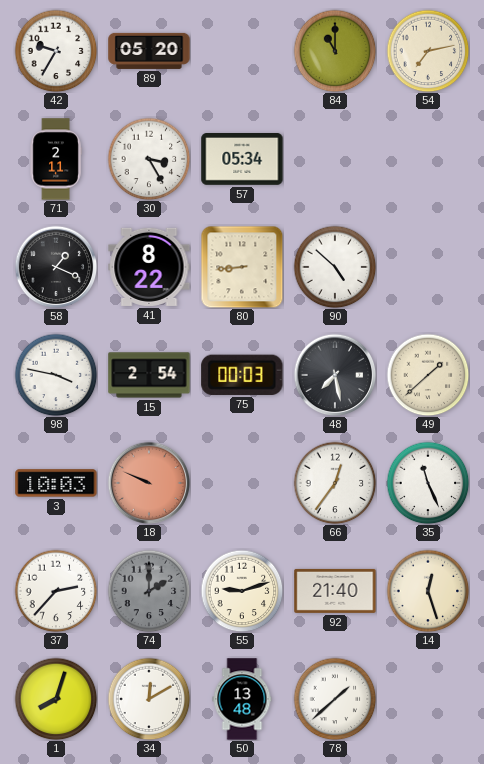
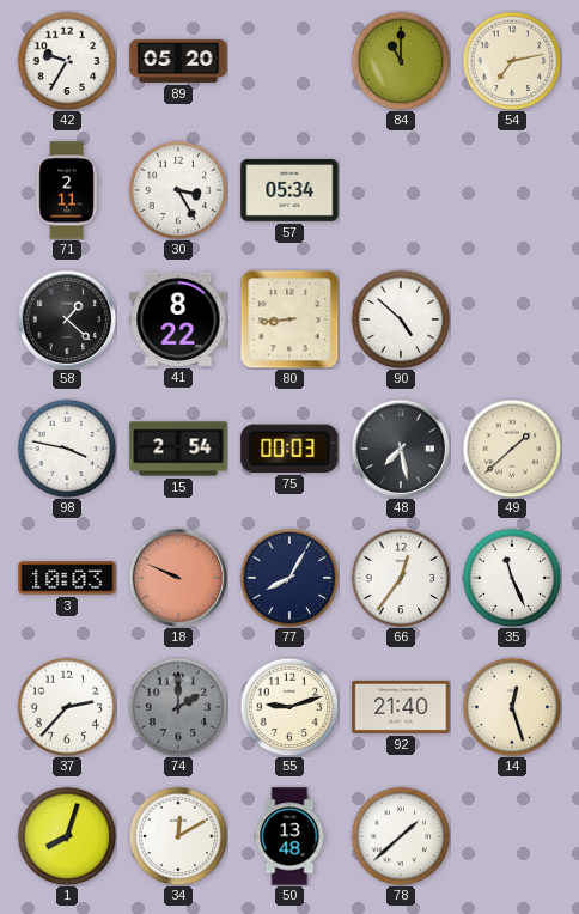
58: 1:19 -> 1:22 (67, 319)
77: none -> 8:05 (289, 578)
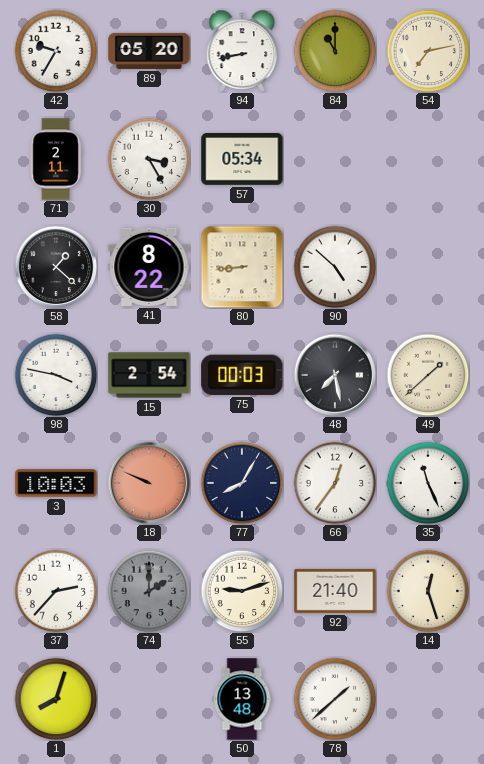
94: none -> 8:43 (242, 50)
34: 12:10 -> none (178, 836)
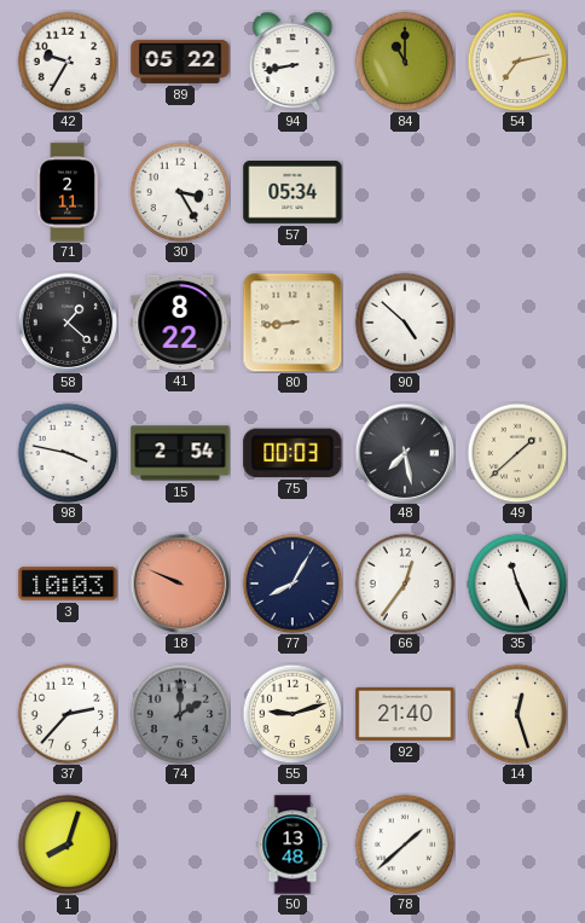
89: 05:20 -> 05:22 (180, 62)
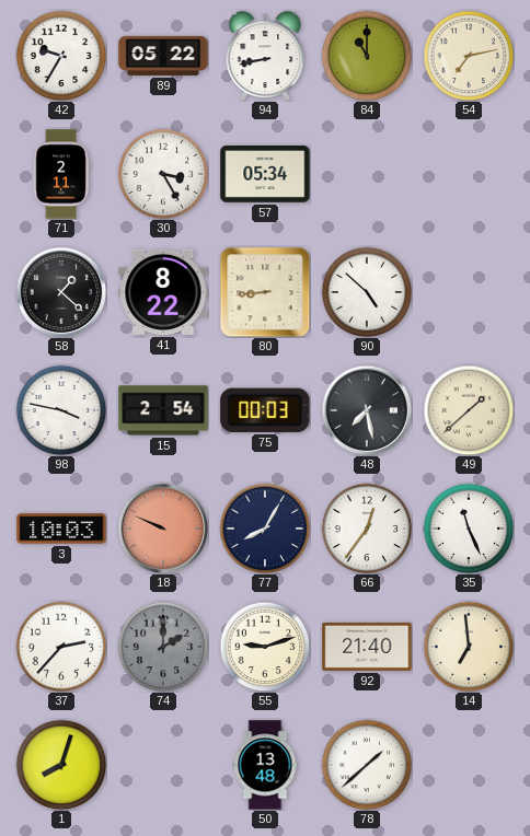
14: 12:27 -> 6:59 (469, 647)
